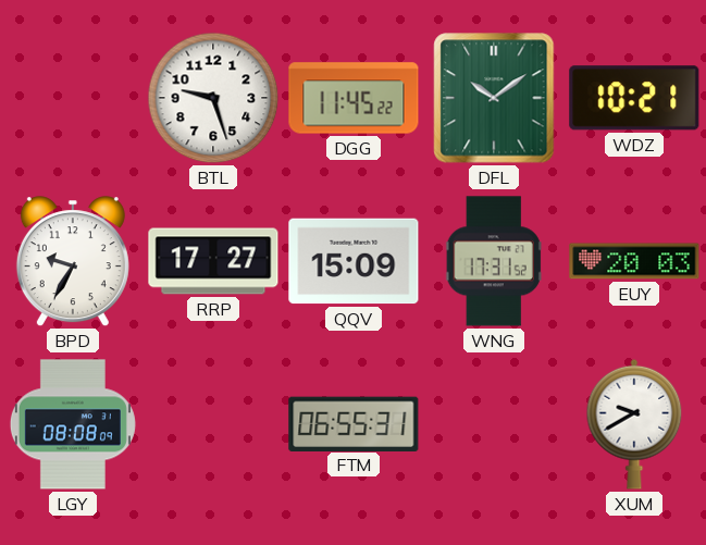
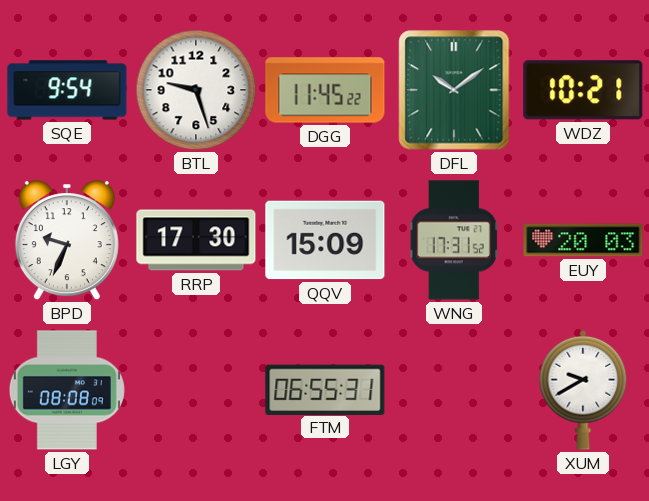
SQE: none -> 9:54 (67, 90)
BPD: 9:35 -> 9:34 (67, 241)
RRP: 17:27 -> 17:30 (196, 240)
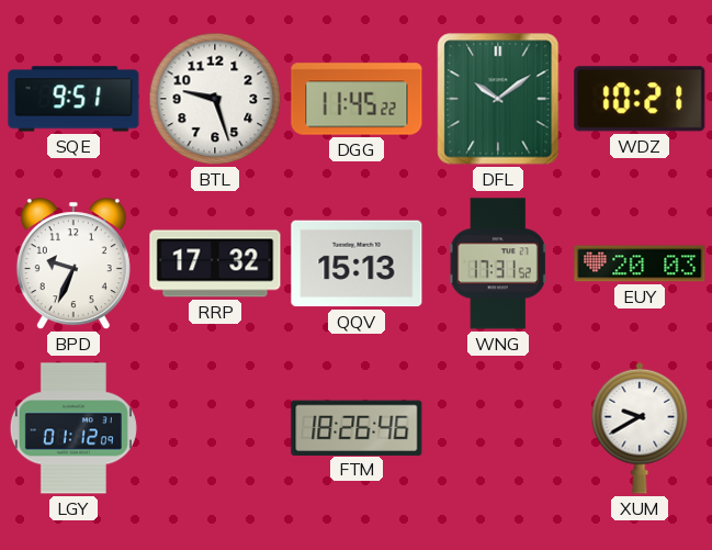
SQE: 9:54 -> 9:51 (74, 99)
RRP: 17:30 -> 17:32 (215, 263)
QQV: 15:09 -> 15:13 (357, 263)
LGY: 08:08 -> 01:12 (74, 428)
FTM: 06:55 -> 18:26 (357, 427)
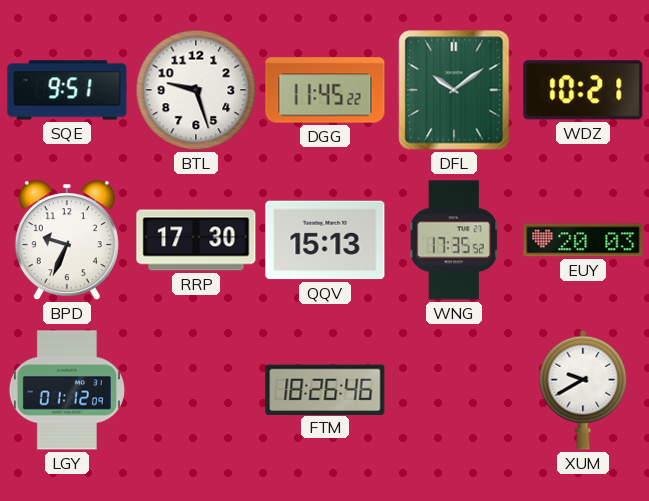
RRP: 17:32 -> 17:30 (196, 240)
WNG: 17:31 -> 17:35 (454, 240)
